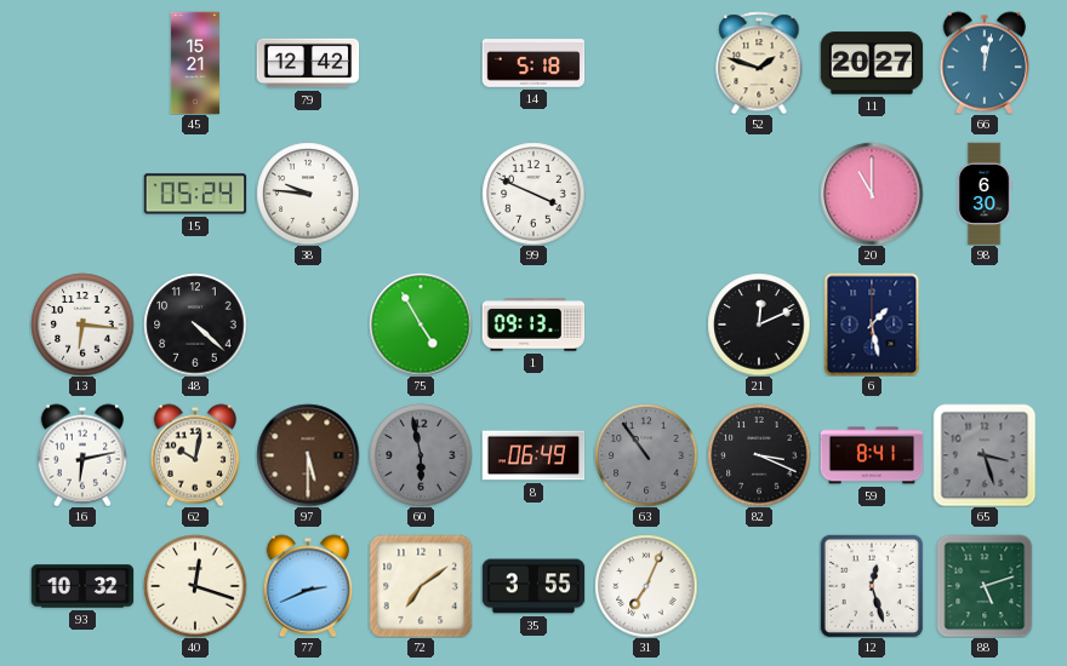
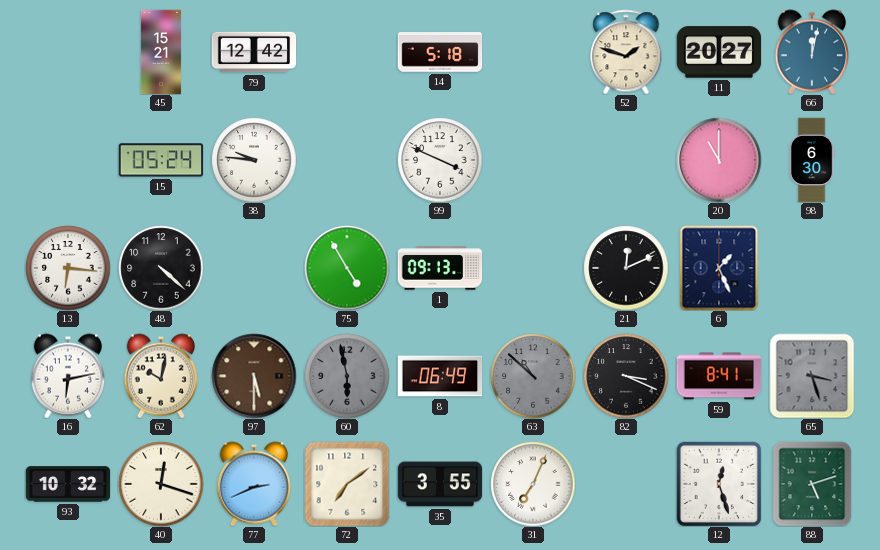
6: 1:28 -> 1:26 (719, 268)
63: 10:54 -> 10:52 (533, 376)
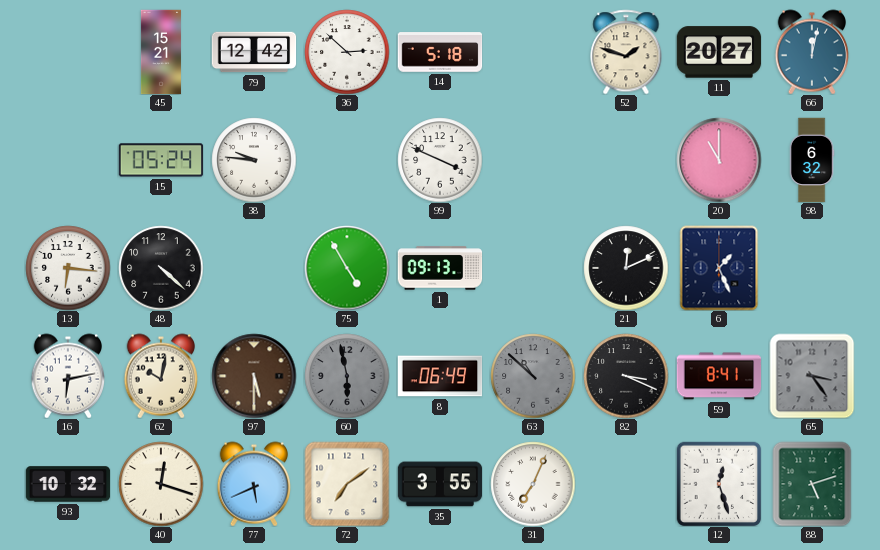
36: none -> 2:52 (347, 52)
98: 6:30 -> 6:32 (812, 160)
65: 3:27 -> 3:24 (812, 376)
77: 2:41 -> 5:41 (254, 484)
